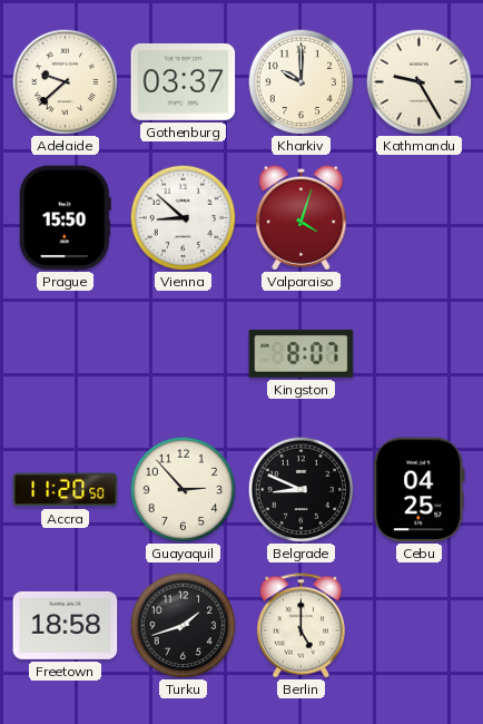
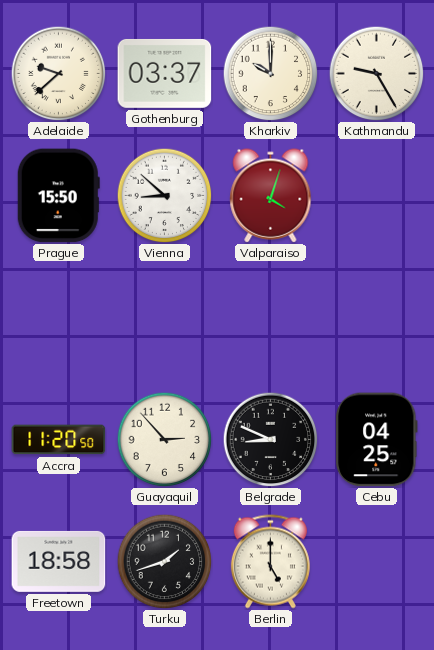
Kingston: 8:07 -> none (302, 353)
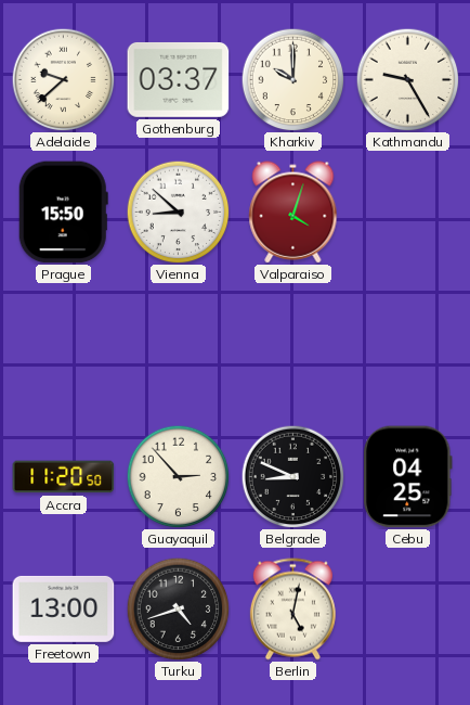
Freetown: 18:58 -> 13:00 (64, 608)
Turku: 1:42 -> 4:42 (178, 608)
Berlin: 5:00 -> 5:02 (292, 610)
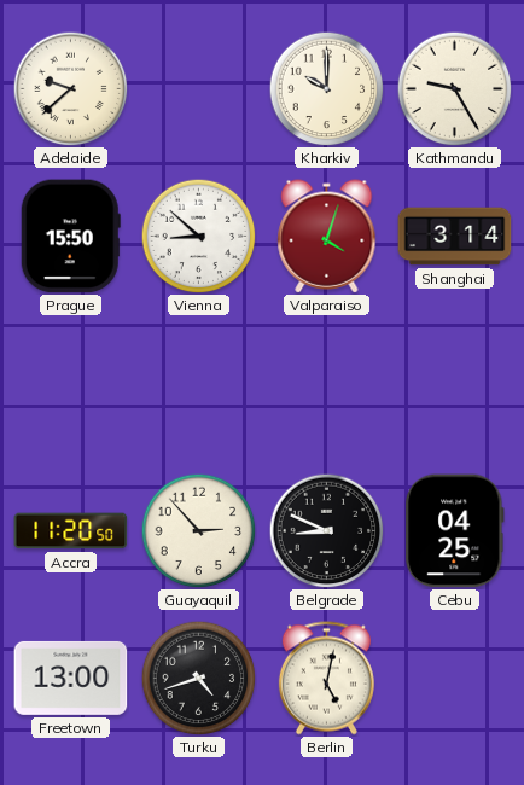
Gothenburg: 03:37 -> none (179, 79)
Shanghai: none -> 3:14 (455, 237)
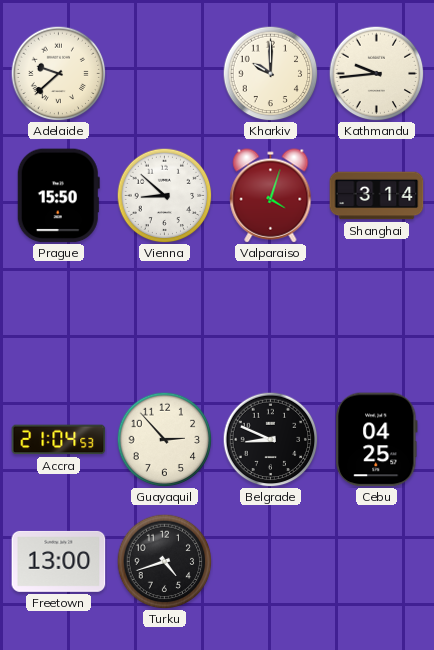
Kathmandu: 9:25 -> 9:44 (376, 73)
Accra: 11:20 -> 21:04 (59, 440)
Berlin: 5:02 -> none (326, 679)
